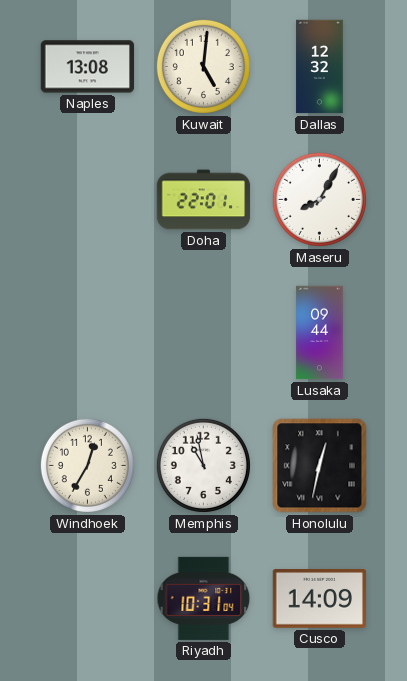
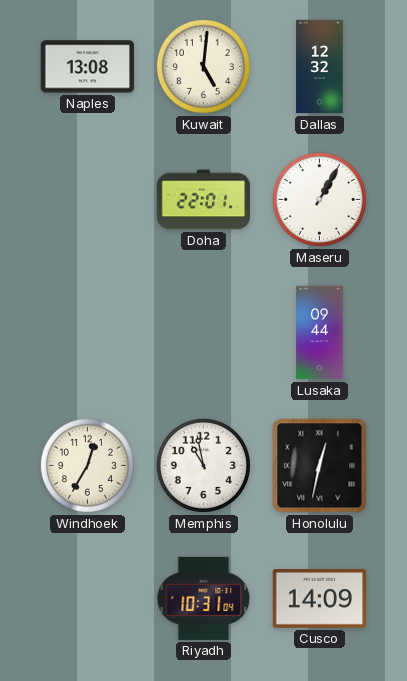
Maseru: 8:05 -> 1:05 (319, 199)
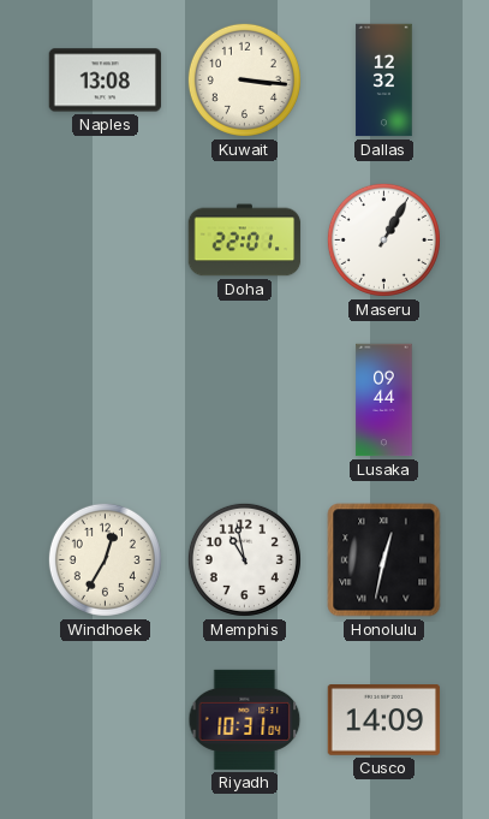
Kuwait: 5:01 -> 3:16 (244, 79)
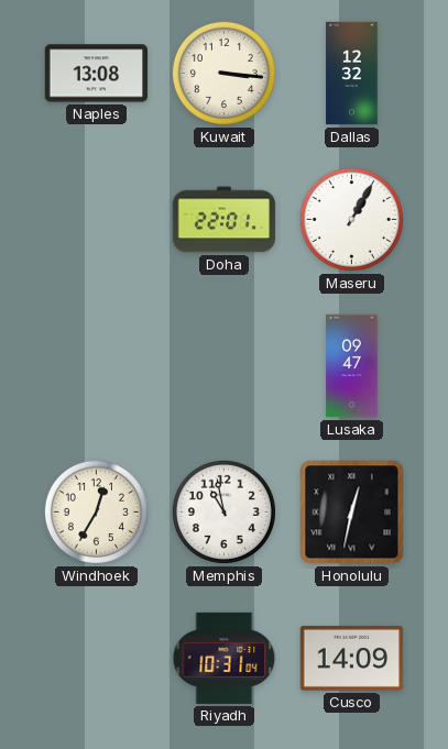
Lusaka: 09:44 -> 09:47 (352, 366)
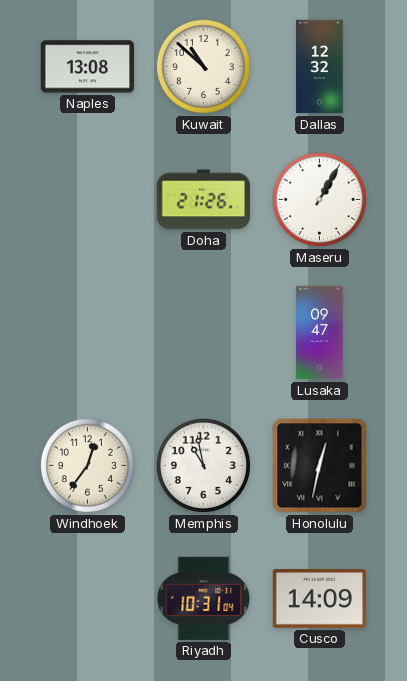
Kuwait: 3:16 -> 10:52 (203, 66)
Doha: 22:01 -> 21:26 (204, 200)
Windhoek: 12:35 -> 12:36 (87, 465)
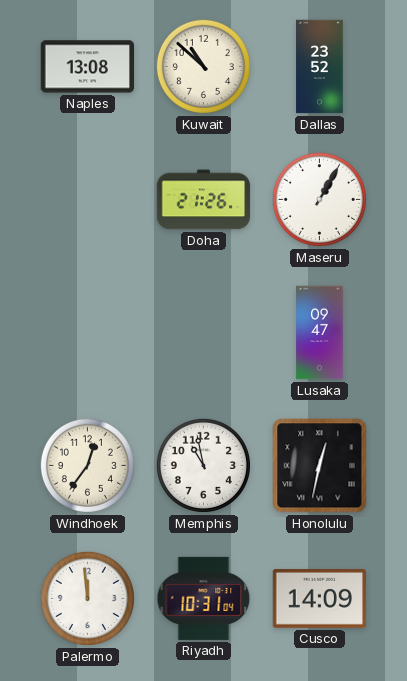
Dallas: 12:32 -> 23:52 (320, 67)
Palermo: none -> 11:59 (87, 598)
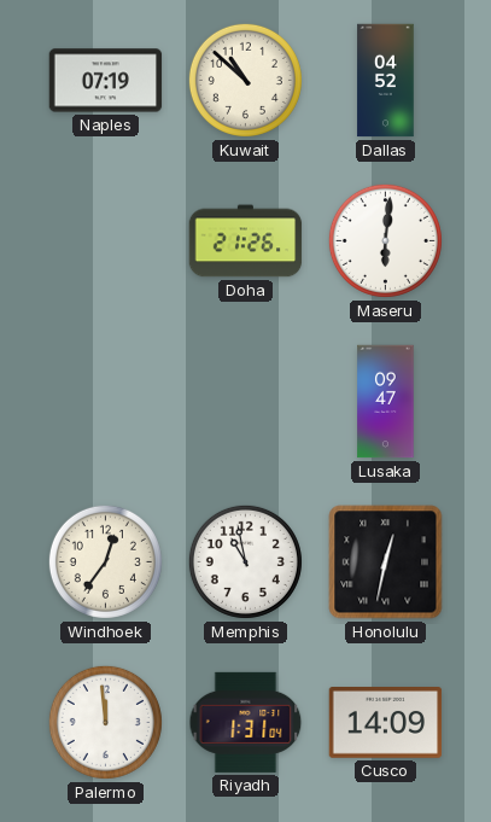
Naples: 13:08 -> 07:19 (106, 81)
Dallas: 23:52 -> 04:52 (386, 81)
Maseru: 1:05 -> 6:01 (385, 240)
Riyadh: 10:31 -> 1:31 (246, 722)
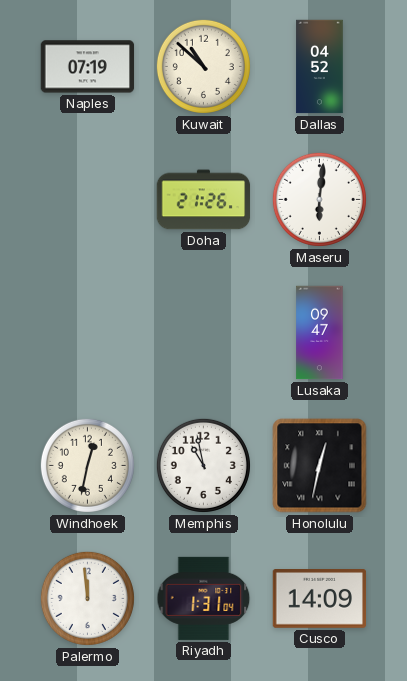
Windhoek: 12:36 -> 12:32 (87, 465)
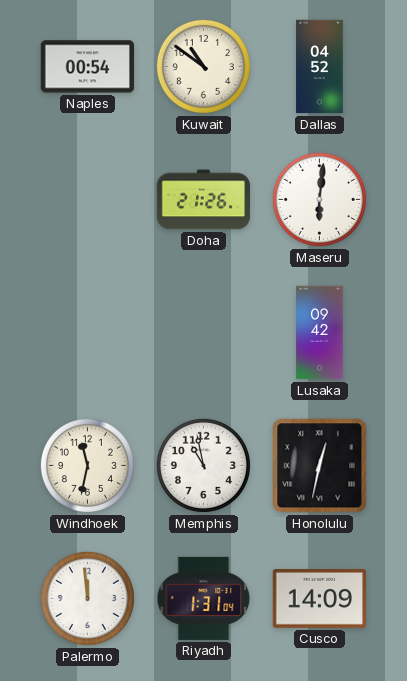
Naples: 07:19 -> 00:54 (88, 67)
Kuwait: 10:52 -> 10:51 (203, 66)
Lusaka: 09:47 -> 09:42 (320, 333)
Windhoek: 12:32 -> 11:32 (87, 465)
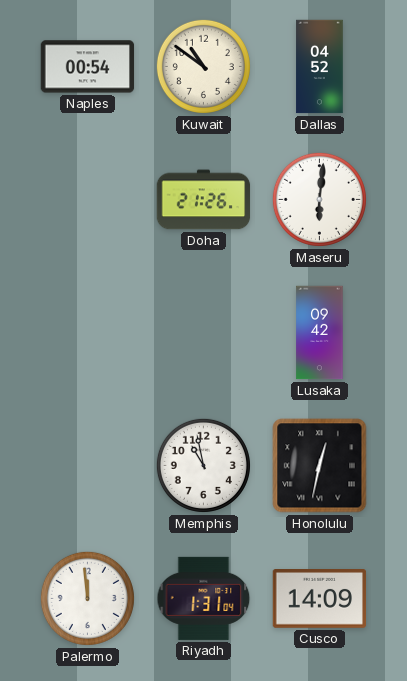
Windhoek: 11:32 -> none (87, 465)
